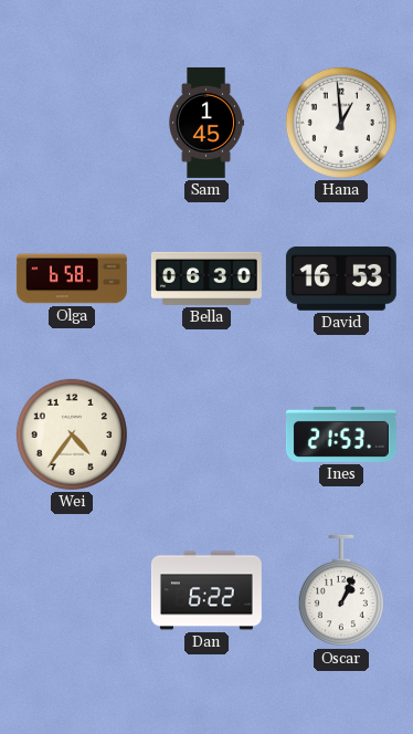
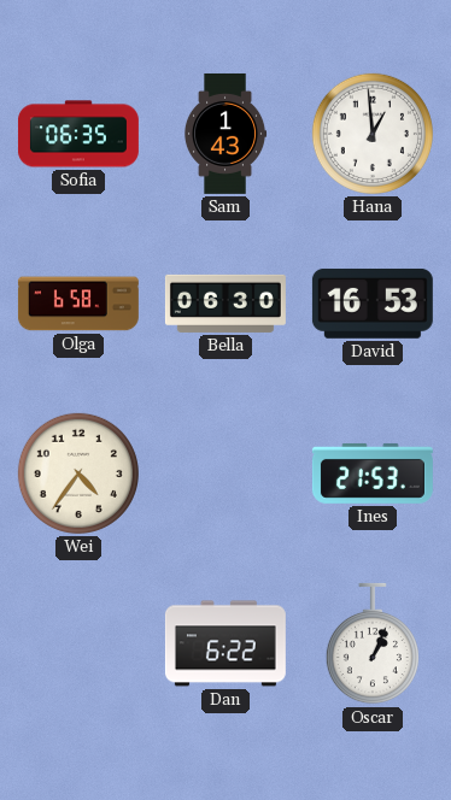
Sofia: none -> 06:35 (78, 134)
Sam: 1:45 -> 1:43 (225, 134)
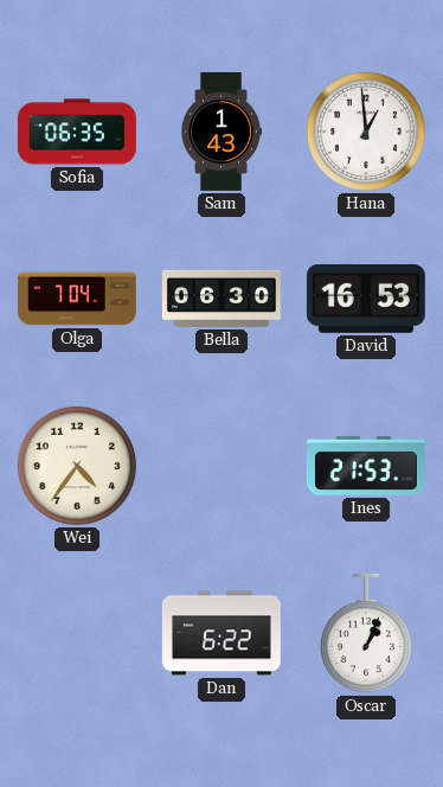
Olga: 6:58 -> 7:04 (77, 299)
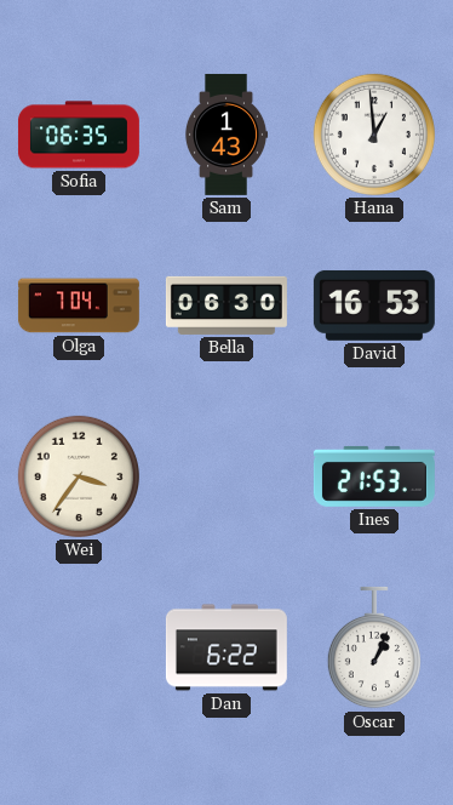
Wei: 4:36 -> 3:36 (79, 476)
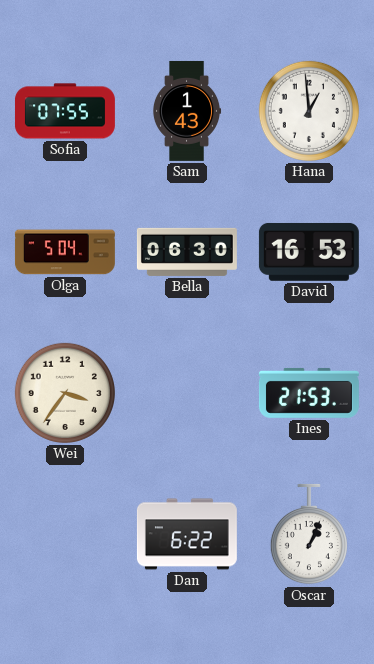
Sofia: 06:35 -> 07:55 (65, 111)
Olga: 7:04 -> 5:04 (65, 252)
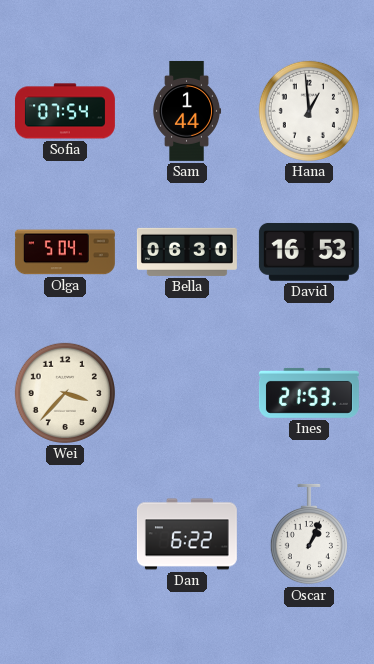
Sofia: 07:55 -> 07:54 (65, 111)
Sam: 1:43 -> 1:44 (187, 111)
Wei: 3:36 -> 3:37 (65, 393)
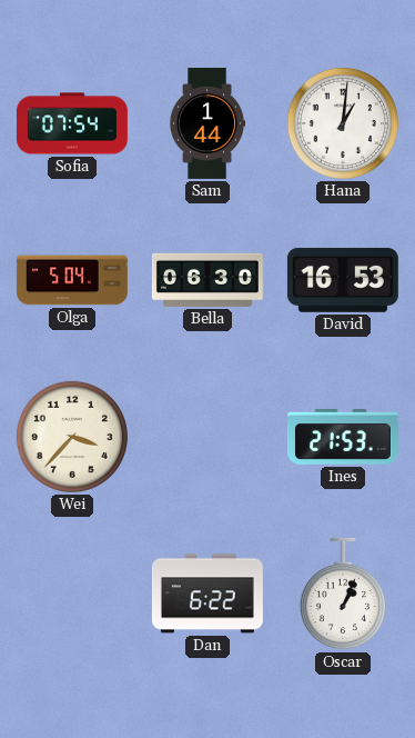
Hana: 12:59 -> 1:01 (343, 123)
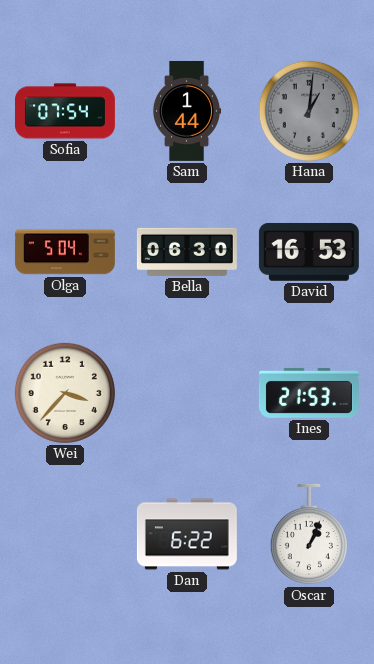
Hana dial: white -> grey (309, 111)
